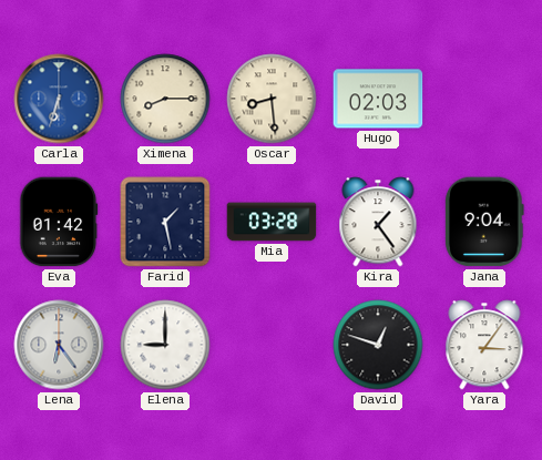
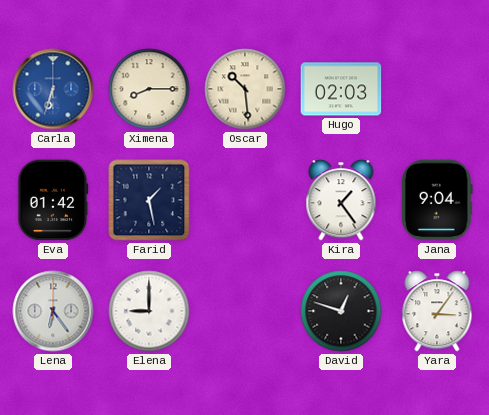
Oscar: 8:29 -> 10:29 (245, 89)
Mia: 03:28 -> none (272, 222)
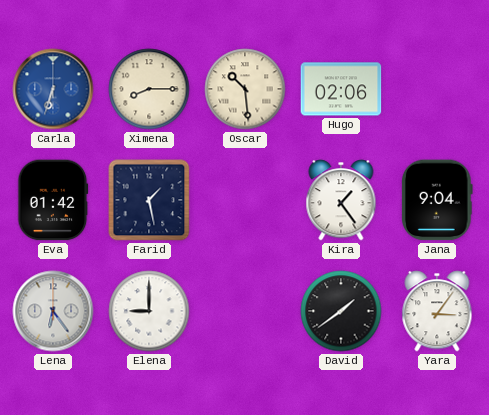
Hugo: 02:03 -> 02:06 (341, 89)
David: 12:48 -> 1:39 (341, 311)
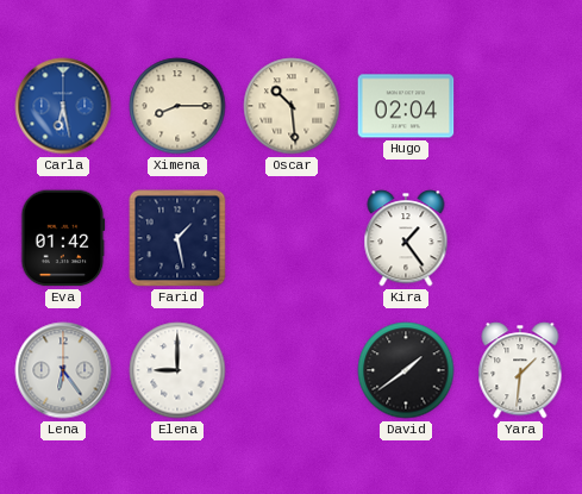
Carla: 6:33 -> 6:28 (63, 106)
Hugo: 02:06 -> 02:04 (406, 106)
Jana: 9:04 -> none (437, 200)
Yara: 3:06 -> 1:31 (520, 370)
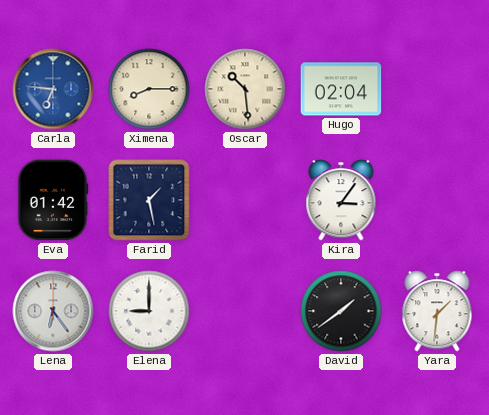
Carla: 6:28 -> 6:46 (53, 89)
Kira: 1:24 -> 3:06 (341, 200)
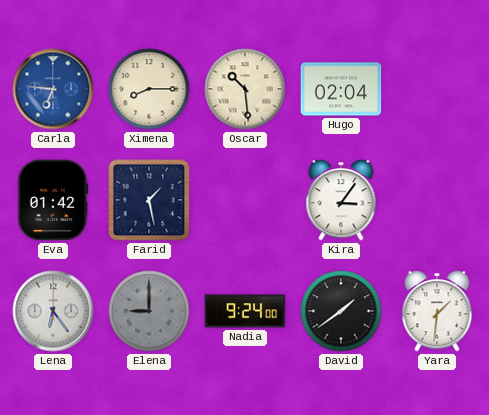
Elena dial: white -> grey (149, 311)
Nadia: none -> 9:24 (245, 311)
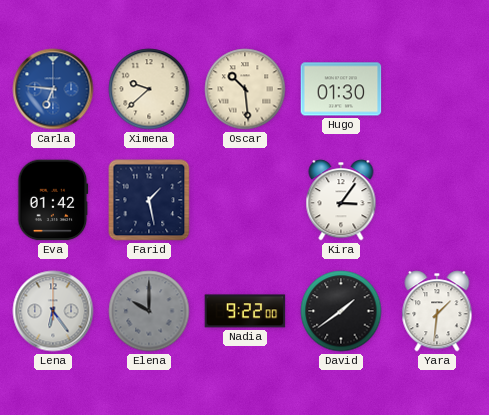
Ximena: 8:15 -> 9:38 (149, 89)
Hugo: 02:04 -> 01:30 (341, 89)
Elena: 9:00 -> 10:00 (149, 311)
Nadia: 9:24 -> 9:22 (245, 311)
